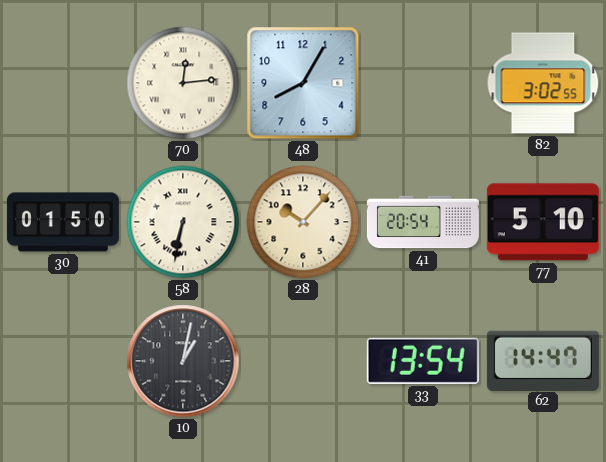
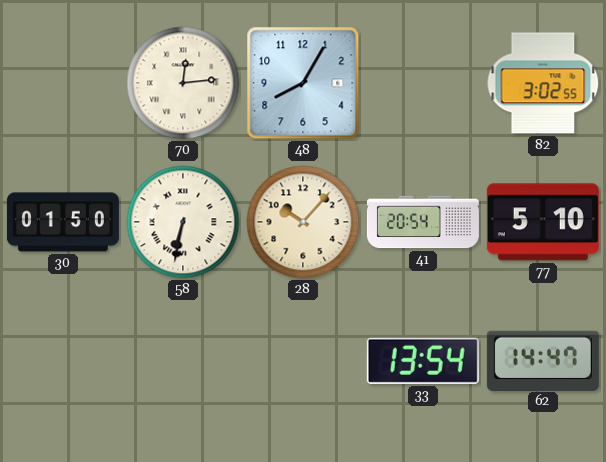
10: 1:02 -> none (183, 361)
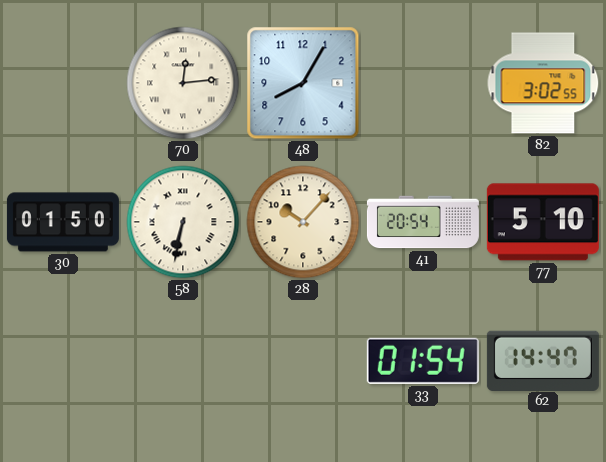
33: 13:54 -> 01:54 (423, 361)
